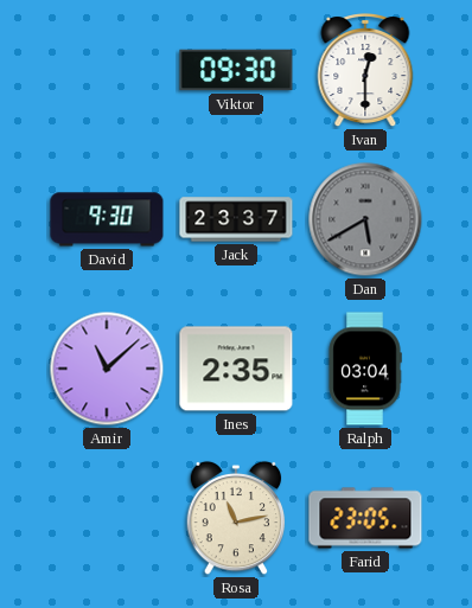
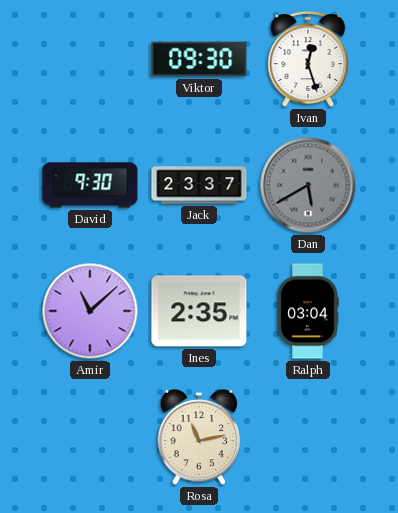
Ivan: 12:30 -> 12:27 (308, 60)
Farid: 23:05 -> none (365, 518)
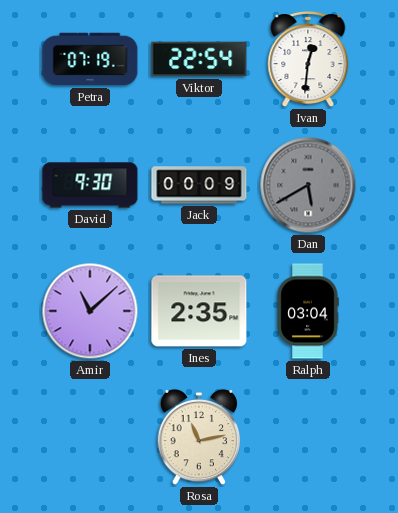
Petra: none -> 07:19 (90, 59)
Viktor: 09:30 -> 22:54 (199, 59)
Ivan: 12:27 -> 12:31 (308, 60)
Jack: 23:37 -> 00:09 (199, 185)
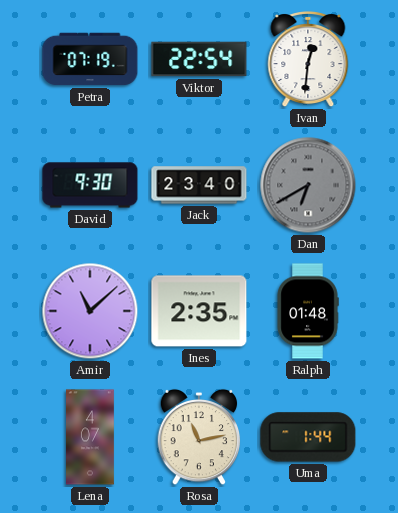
Jack: 00:09 -> 23:40 (199, 185)
Dan: 5:40 -> 6:40 (308, 185)
Ralph: 03:04 -> 01:48 (308, 311)
Lena: none -> 4:07 (91, 437)
Uma: none -> 1:44 (308, 437)
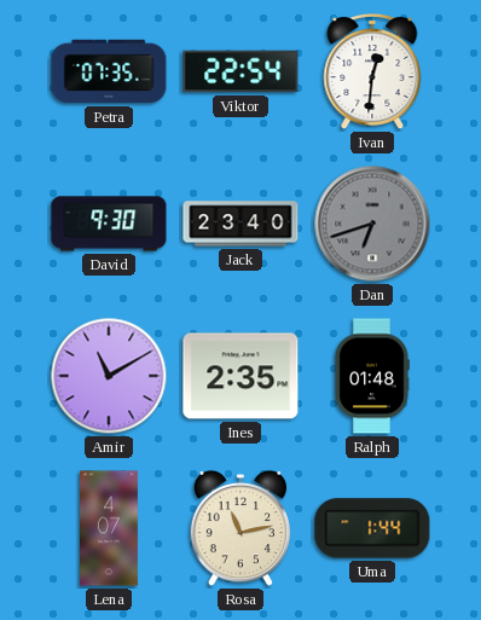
Petra: 07:19 -> 07:35 (109, 71)
Dan: 6:40 -> 6:42 (372, 224)
Amir: 11:08 -> 11:10 (109, 376)
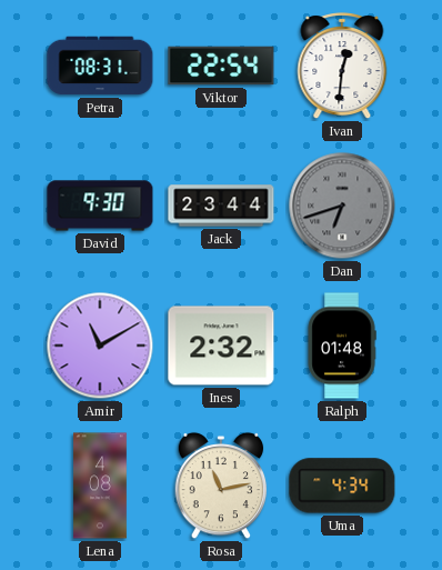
Petra: 07:35 -> 08:31 (100, 66)
Jack: 23:40 -> 23:44 (221, 206)
Ines: 2:35 -> 2:32 (221, 346)
Lena: 4:07 -> 4:08 (101, 486)
Uma: 1:44 -> 4:34 (342, 486)
